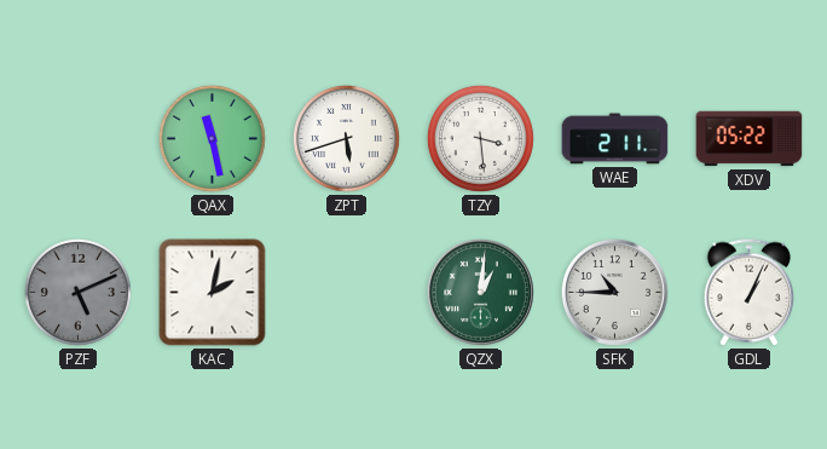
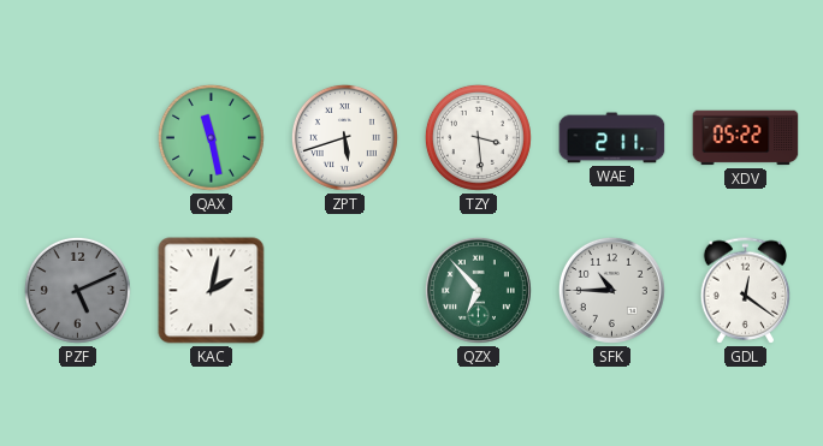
QZX: 1:01 -> 6:53 (478, 290)
GDL: 1:04 -> 12:21 (746, 291)
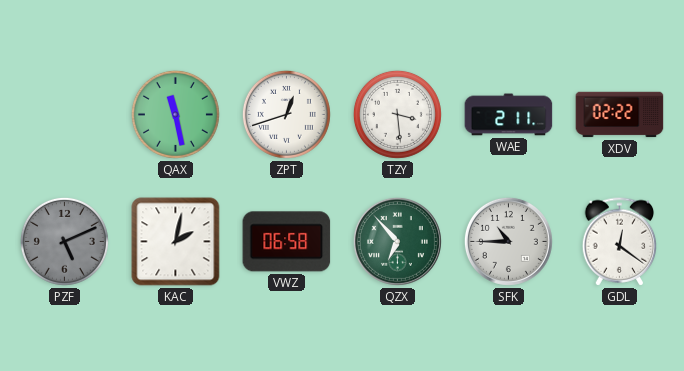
ZPT: 5:42 -> 12:42 (286, 114)
XDV: 05:22 -> 02:22 (620, 115)
VWZ: none -> 06:58 (287, 242)
